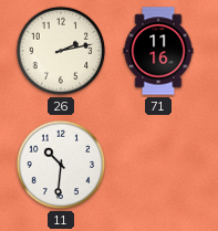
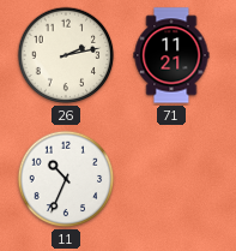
71: 11:16 -> 11:21 (171, 55)
11: 10:31 -> 10:34 (66, 179)
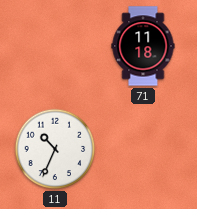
26: 2:13 -> none (66, 55)
71: 11:21 -> 11:18 (143, 46)
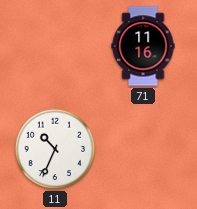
71: 11:18 -> 11:16 (143, 46)
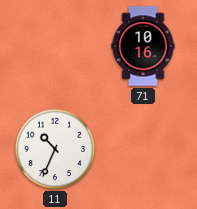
71: 11:16 -> 10:16 (143, 46)
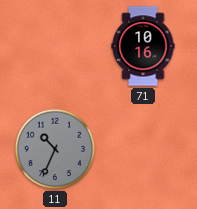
11 dial: white -> grey (55, 149)
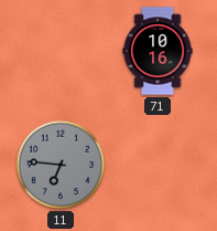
11: 10:34 -> 6:46 (61, 165)
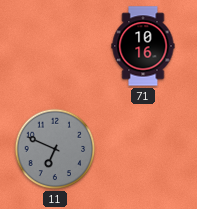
11: 6:46 -> 6:49 (55, 149)
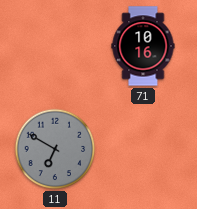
11: 6:49 -> 6:50 (55, 149)
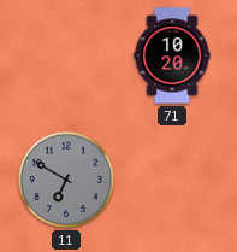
71: 10:16 -> 10:20 (172, 55)
